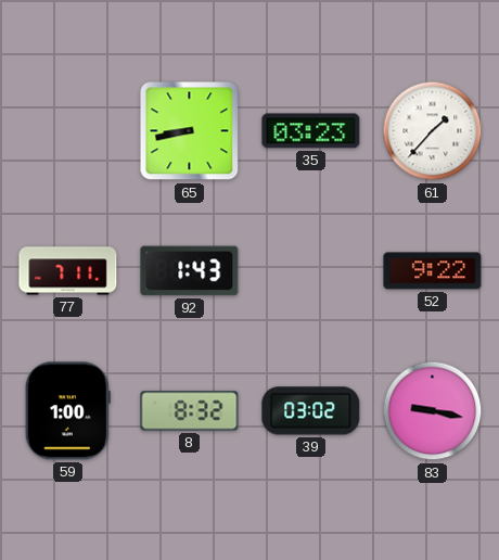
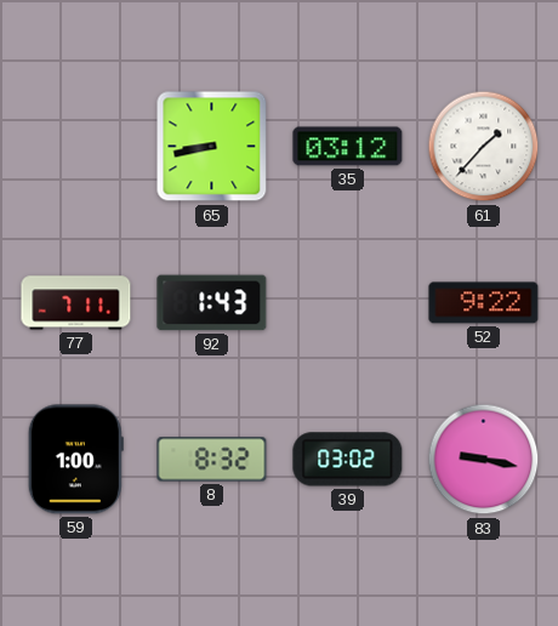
35: 03:23 -> 03:12 (348, 147)
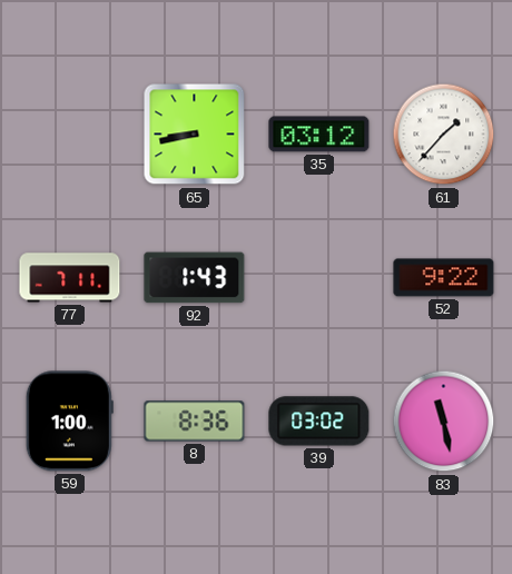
8: 8:32 -> 8:36 (195, 422)
83: 9:17 -> 11:28 (444, 422)
